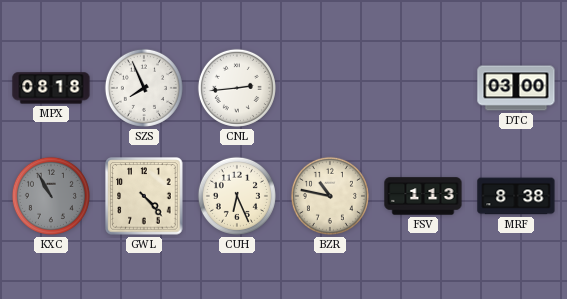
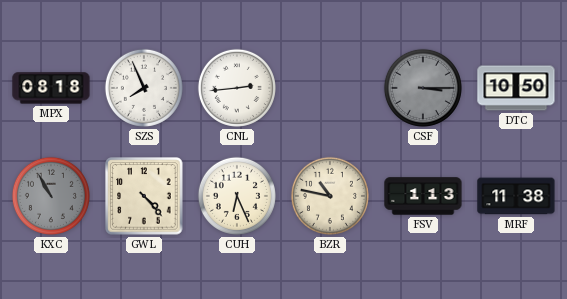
CSF: none -> 3:15 (423, 88)
DTC: 03:00 -> 10:50 (516, 88)
MRF: 8:38 -> 11:38 (516, 196)
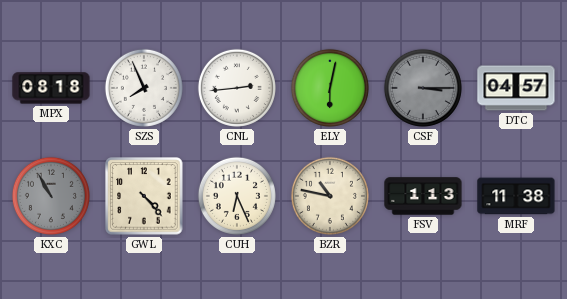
ELY: none -> 6:02 (330, 88)
DTC: 10:50 -> 04:57 (516, 88)
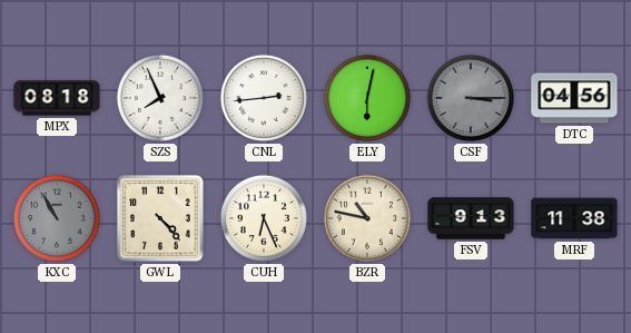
DTC: 04:57 -> 04:56 (574, 98)
FSV: 1:13 -> 9:13 (471, 218)
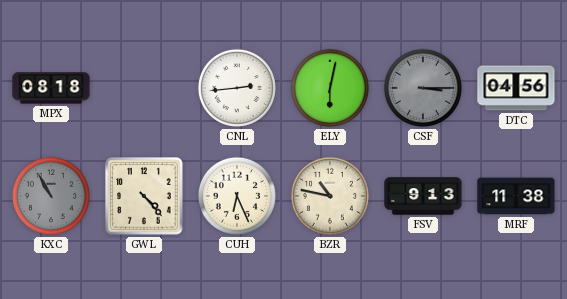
SZS: 7:56 -> none (160, 98)
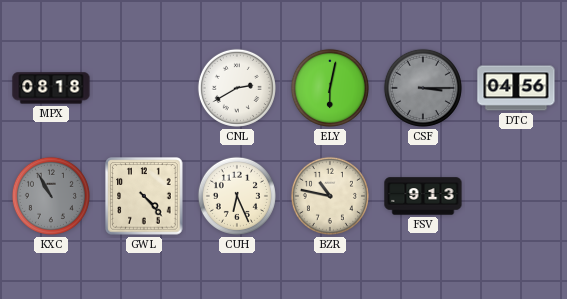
CNL: 2:44 -> 2:40 (237, 88)
MRF: 11:38 -> none (516, 196)
